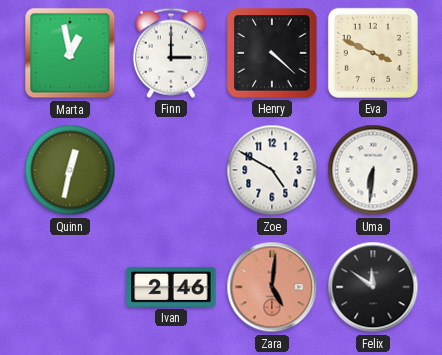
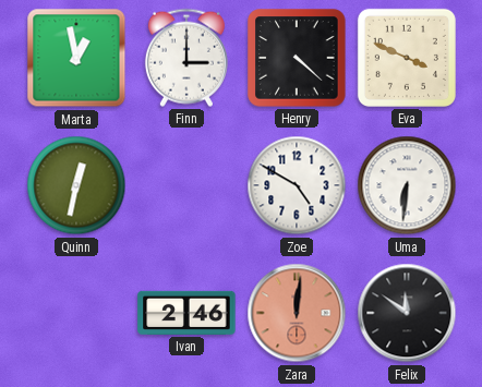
Zara: 5:01 -> 12:01 (297, 313)
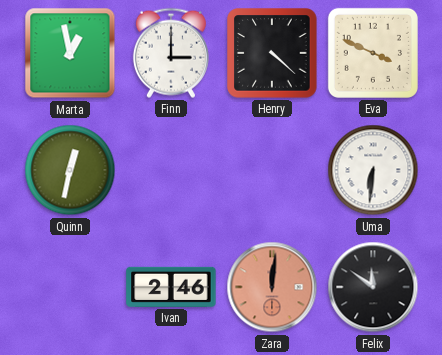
Zoe: 4:50 -> none (297, 185)
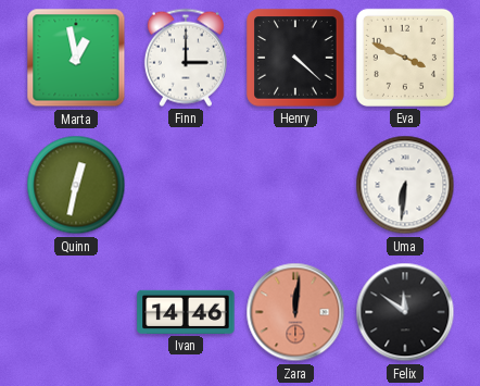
Ivan: 2:46 -> 14:46 (186, 312)
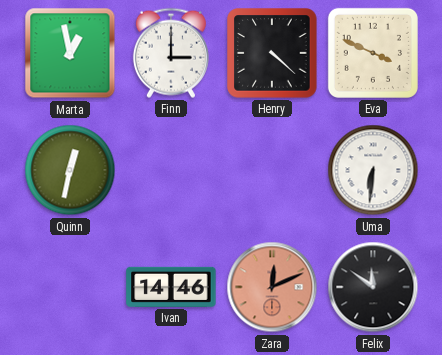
Zara: 12:01 -> 12:11 (272, 287)
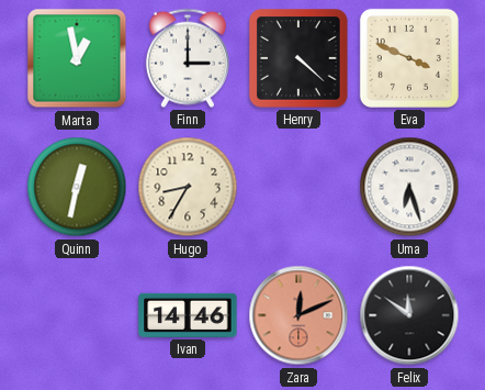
Hugo: none -> 8:35 (188, 187)
Uma: 6:31 -> 6:27 (409, 187)
